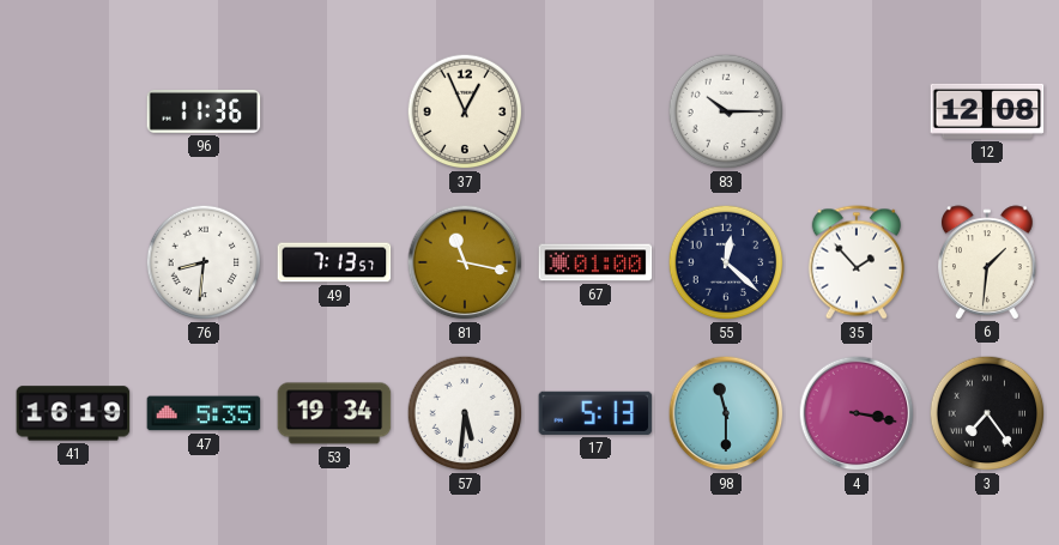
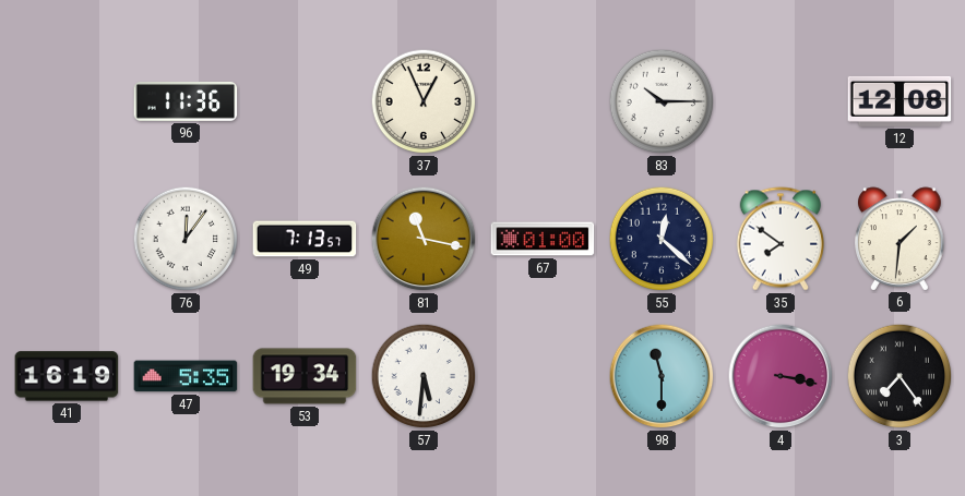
76: 8:31 -> 12:06 (186, 239)
35: 1:53 -> 7:51 (781, 239)
17: 5:13 -> none (595, 413)
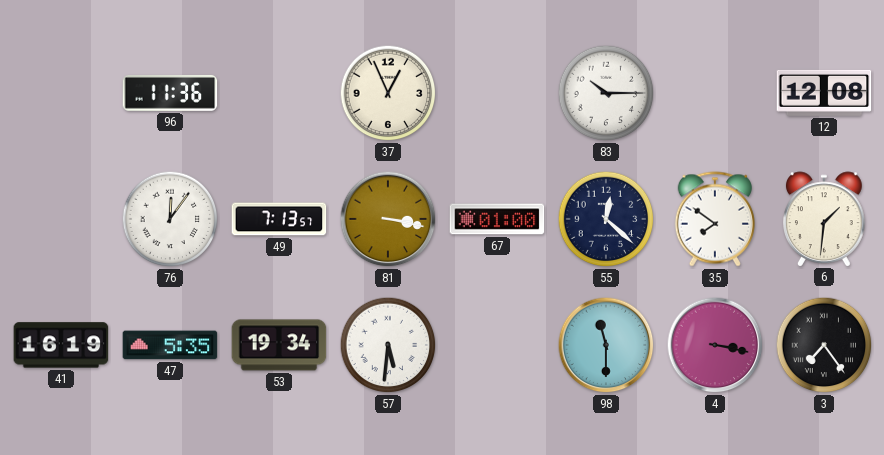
81: 11:17 -> 3:17 (388, 219)
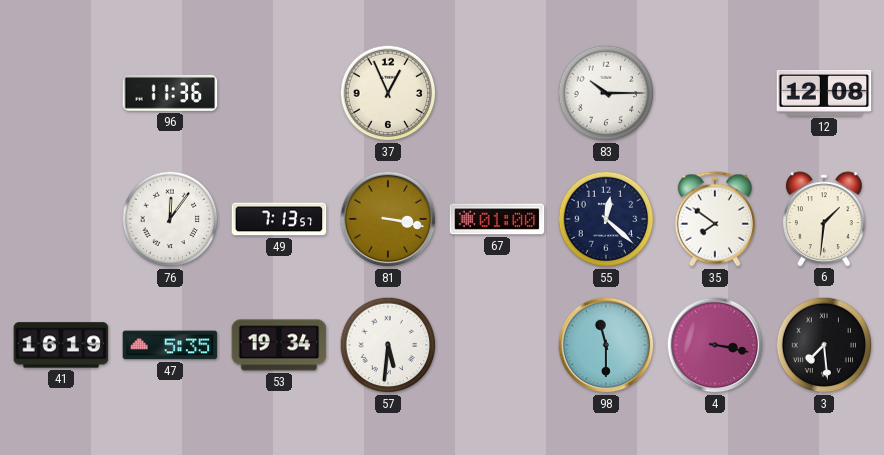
3: 7:24 -> 7:29 (824, 345)
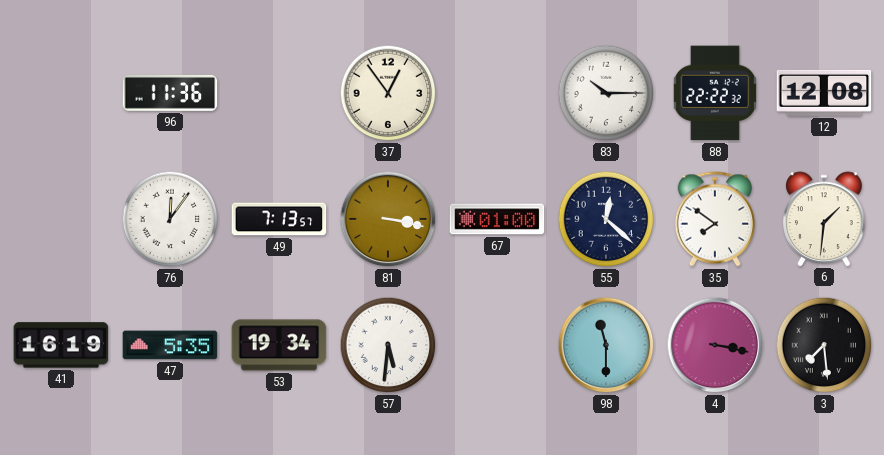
37: 12:56 -> 12:54 (388, 93)
88: none -> 22:22 (715, 93)
